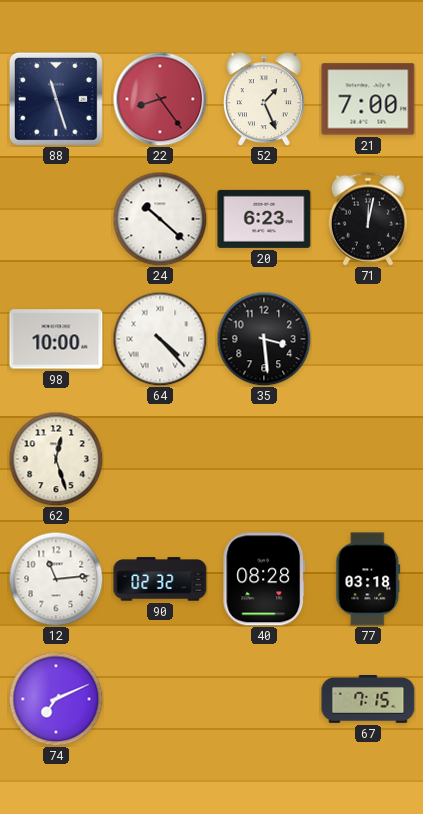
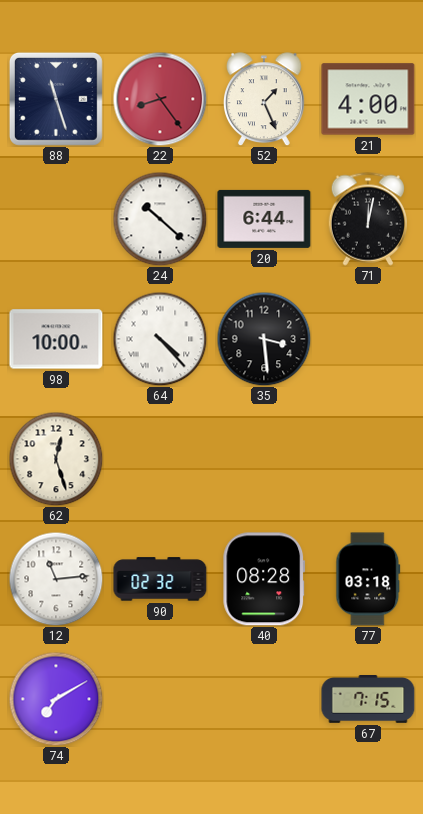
21: 7:00 -> 4:00 (368, 99)
20: 6:23 -> 6:44 (264, 219)
74: 7:11 -> 7:10 (56, 699)
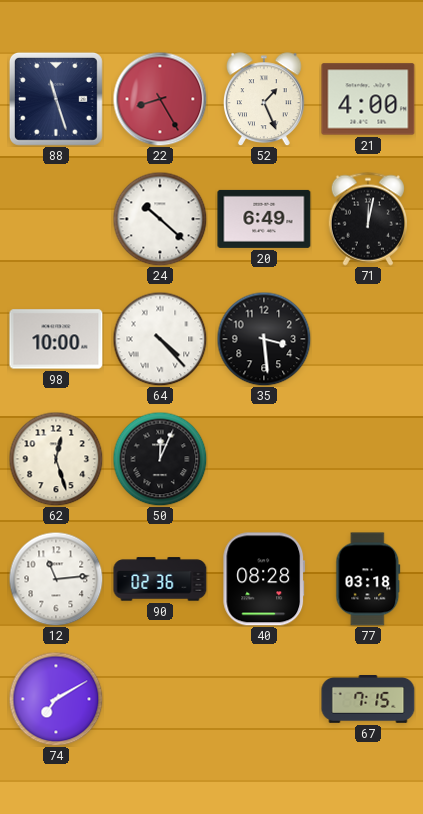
22: 8:24 -> 8:25 (160, 99)
20: 6:44 -> 6:49 (264, 219)
50: none -> 12:04 (160, 459)
90: 02:32 -> 02:36 (160, 579)
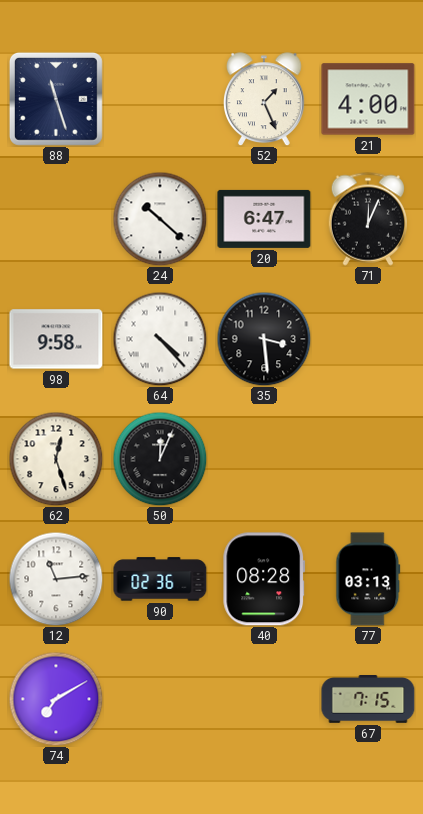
22: 8:25 -> none (160, 99)
20: 6:49 -> 6:47 (264, 219)
71: 12:02 -> 12:04 (367, 219)
98: 10:00 -> 9:58 (56, 339)
77: 03:18 -> 03:13 (368, 579)
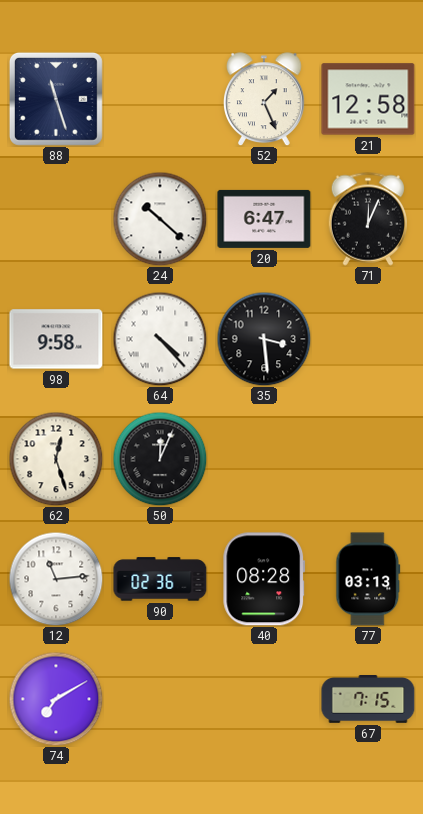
21: 4:00 -> 12:58 (368, 99)
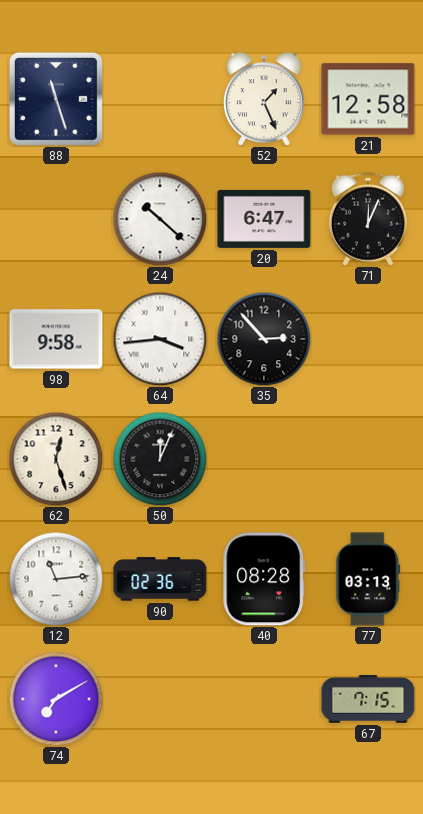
64: 4:23 -> 3:44 (160, 339)
35: 3:29 -> 2:53 (264, 339)
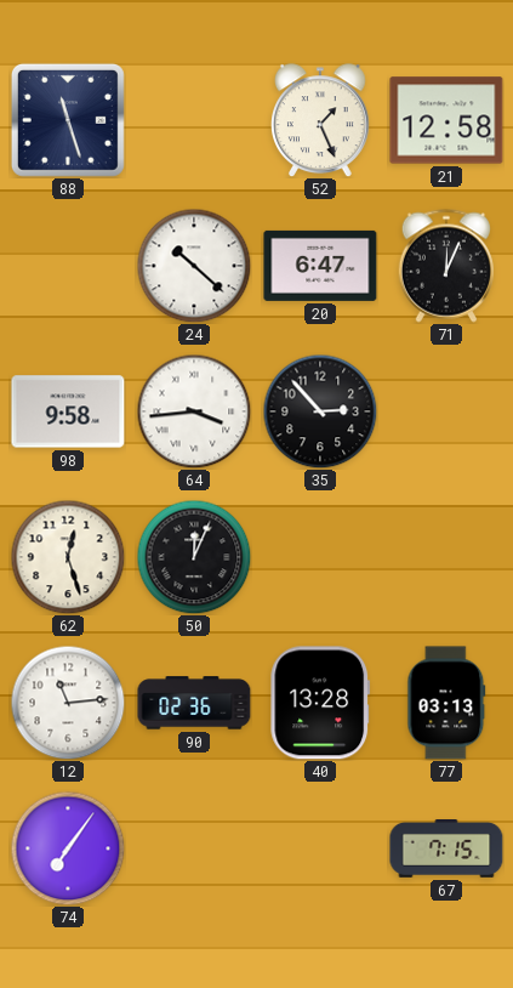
40: 08:28 -> 13:28 (320, 703)
74: 7:10 -> 7:06 (68, 848)
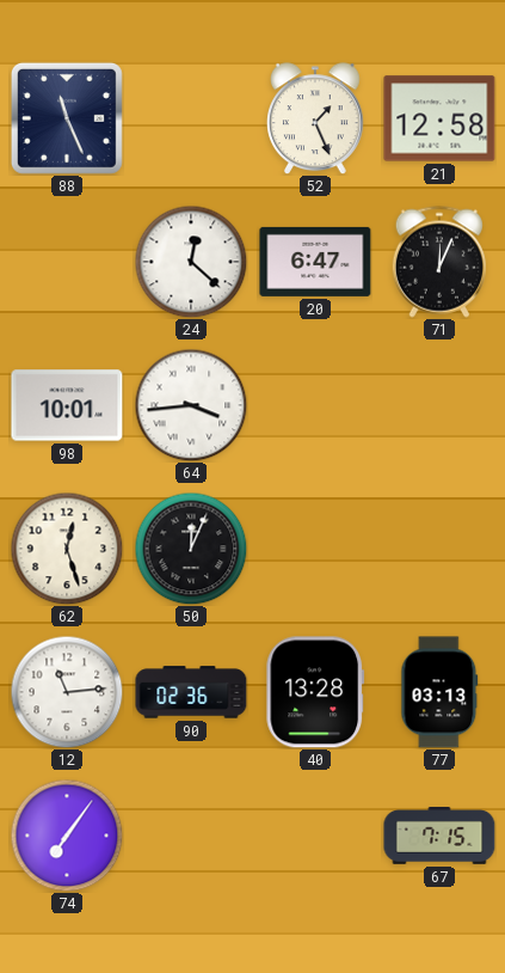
88: 11:27 -> 11:26 (67, 118)
24: 10:22 -> 12:22 (191, 262)
98: 9:58 -> 10:01 (67, 405)
35: 2:53 -> none (320, 411)
